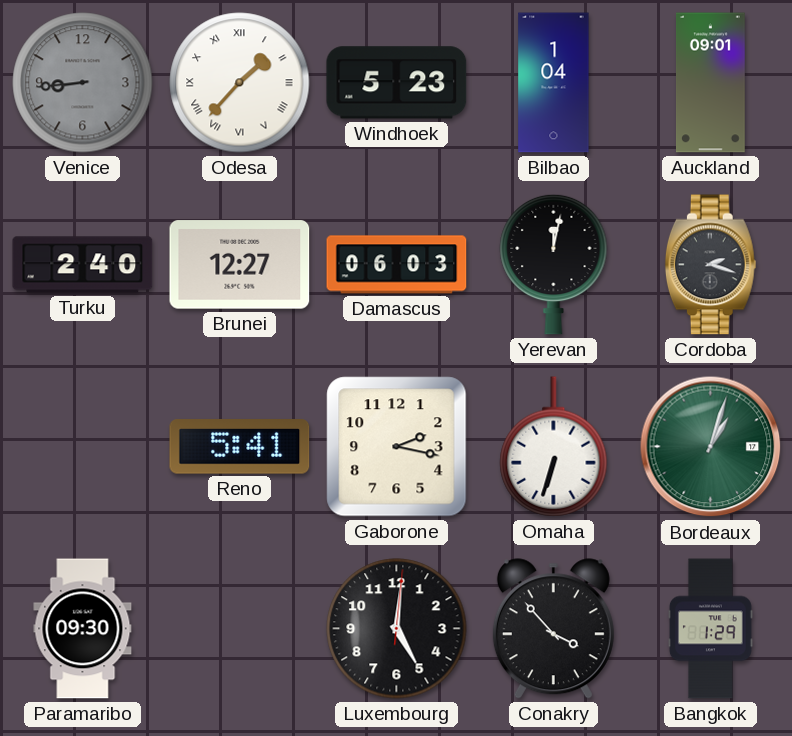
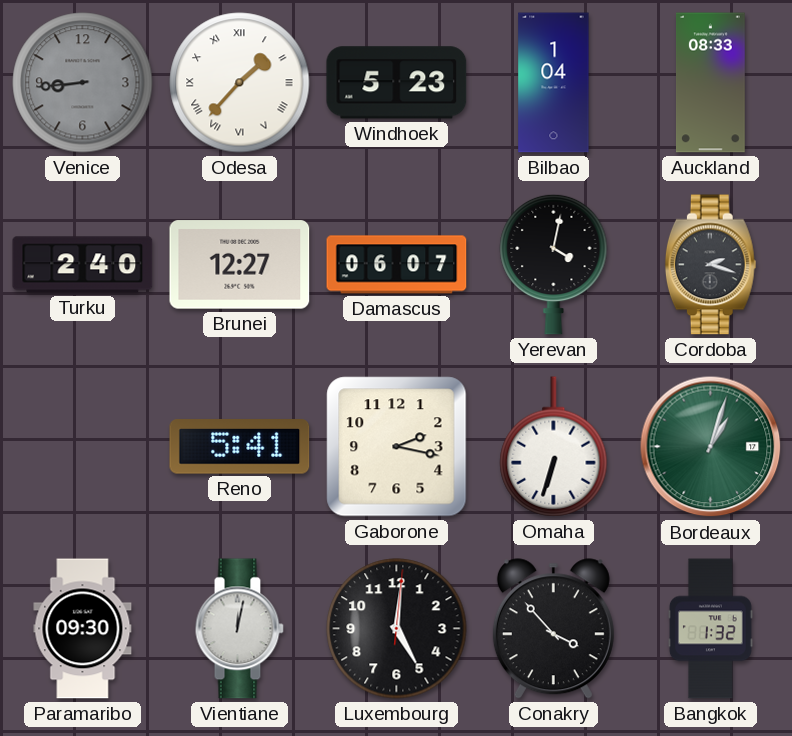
Auckland: 09:01 -> 08:33 (710, 83)
Damascus: 06:03 -> 06:07 (397, 265)
Yerevan: 12:02 -> 4:02 (554, 264)
Vientiane: none -> 12:02 (239, 629)
Bangkok: 1:29 -> 1:32 (710, 629)
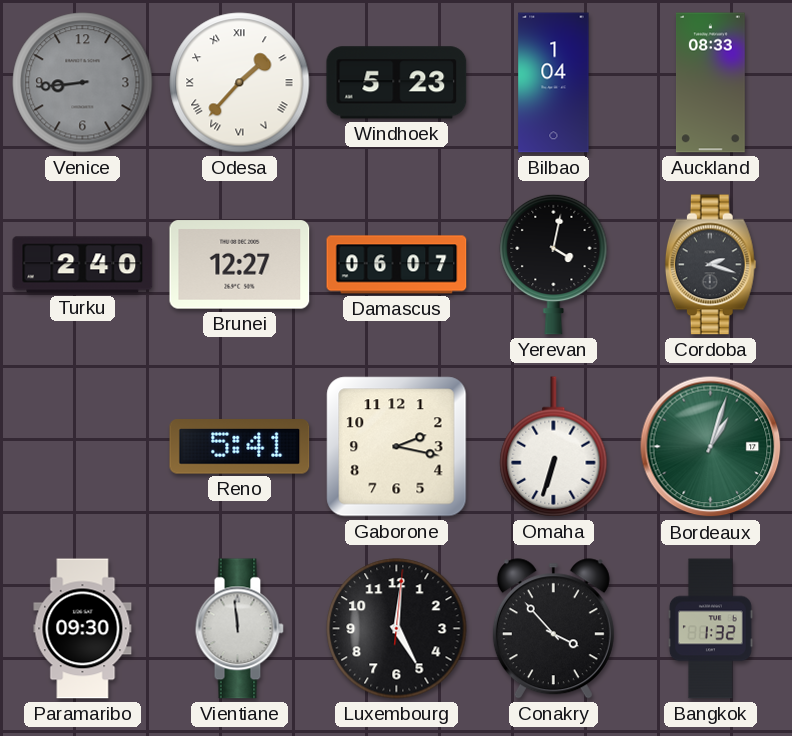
Vientiane: 12:02 -> 11:59 (239, 629)
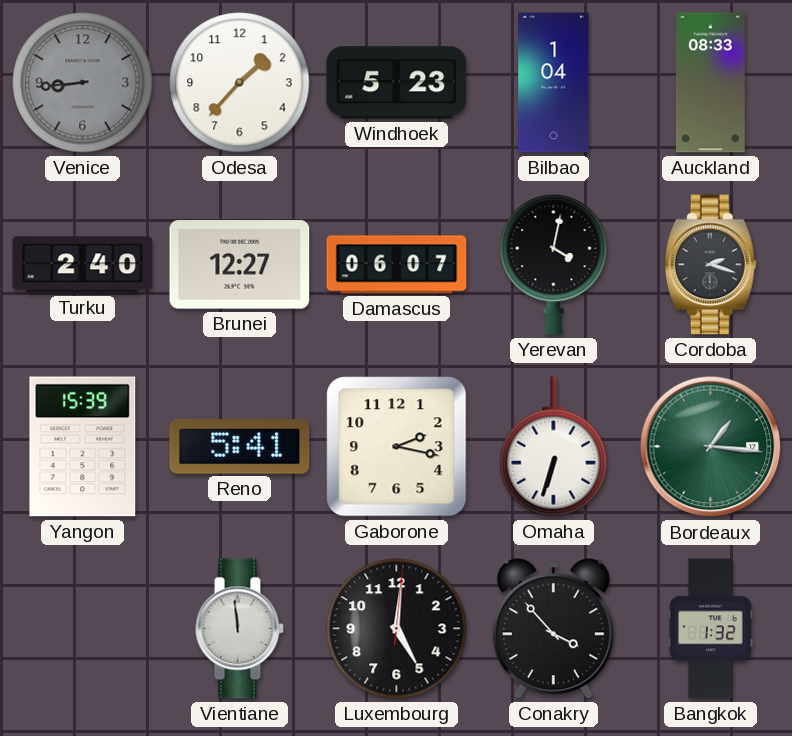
Odesa numerals: Roman -> Arabic (240, 83)
Yangon: none -> 15:39 (83, 447)
Bordeaux: 1:03 -> 1:16 (711, 447)
Paramaribo: 09:30 -> none (83, 629)
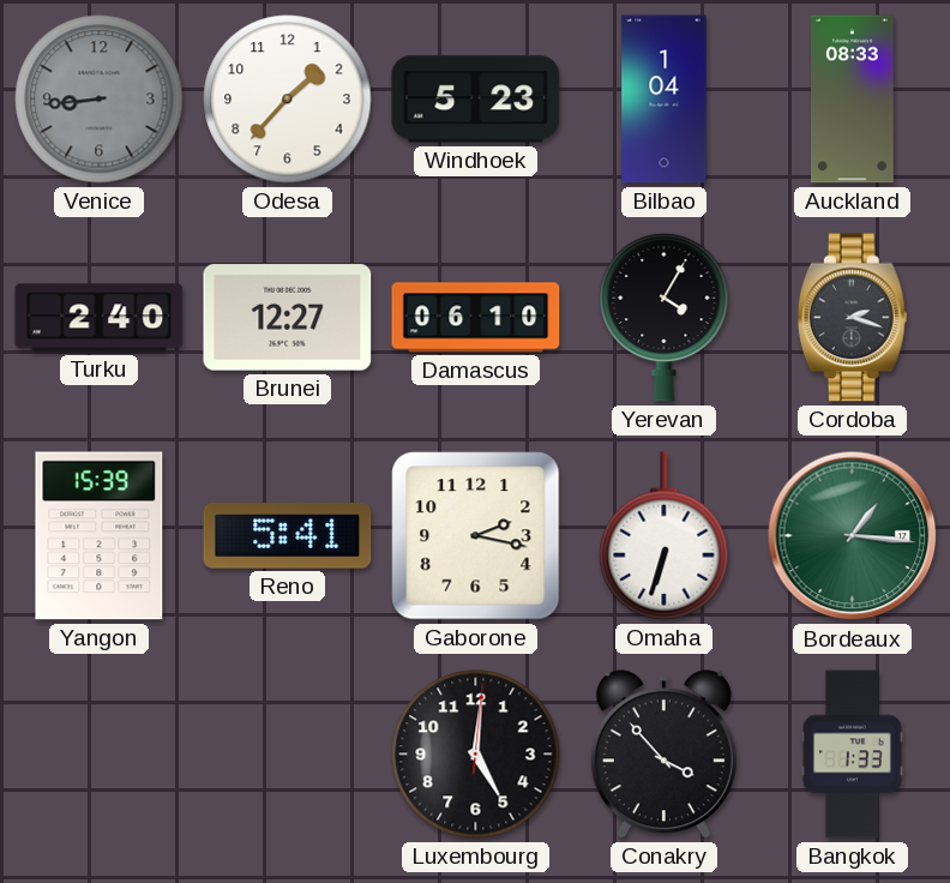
Damascus: 06:07 -> 06:10 (476, 318)
Yerevan: 4:02 -> 4:05 (665, 317)
Vientiane: 11:59 -> none (239, 629)
Bangkok: 1:32 -> 1:33 (852, 755)
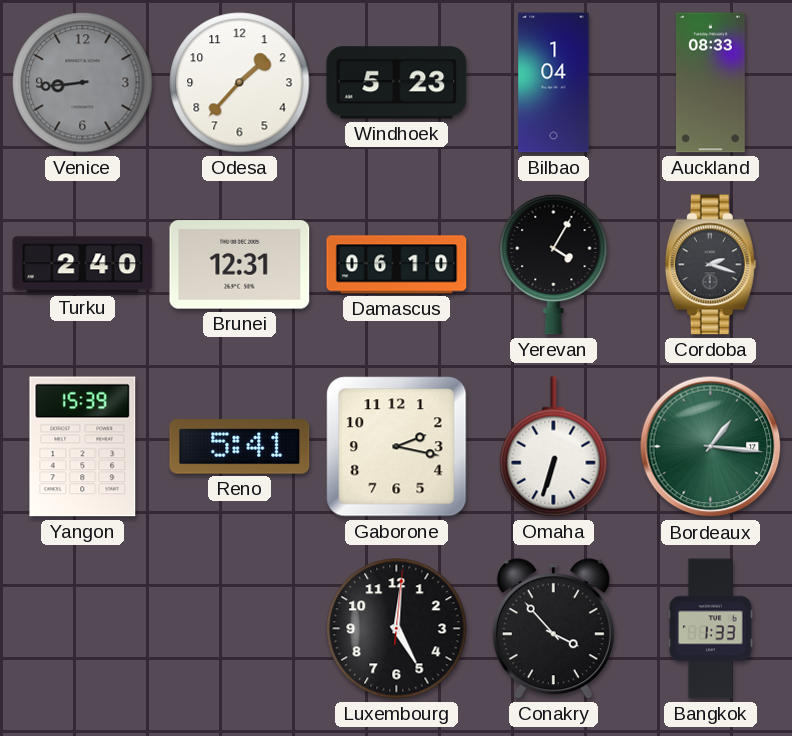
Brunei: 12:27 -> 12:31 (240, 265)
